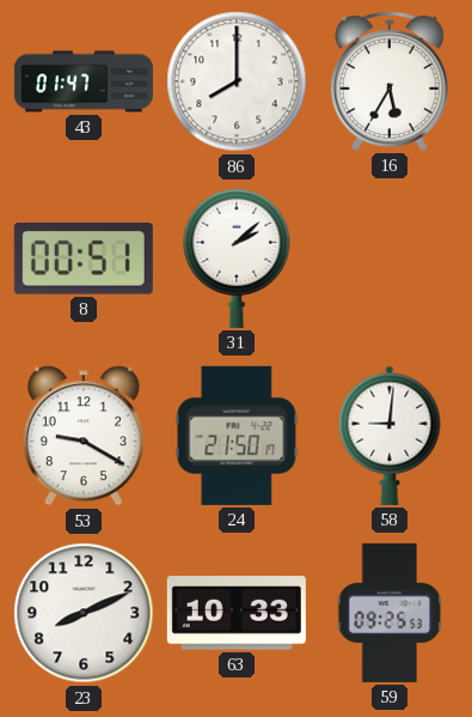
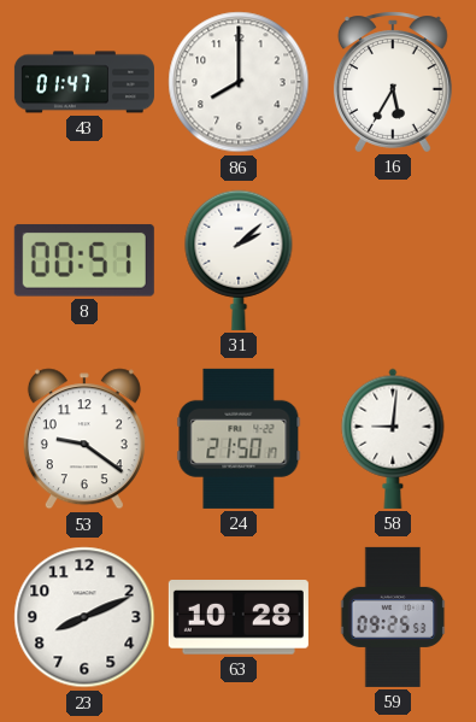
53: 9:20 -> 9:21 (84, 439)
63: 10:33 -> 10:28 (239, 618)
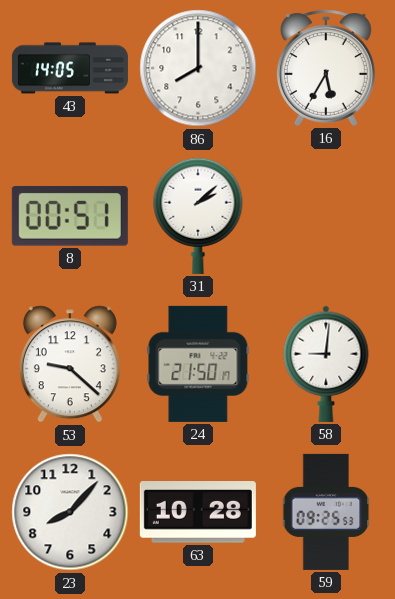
43: 01:47 -> 14:05 (70, 68)
53: 9:21 -> 9:22 (70, 364)
23: 8:11 -> 8:07 (70, 512)
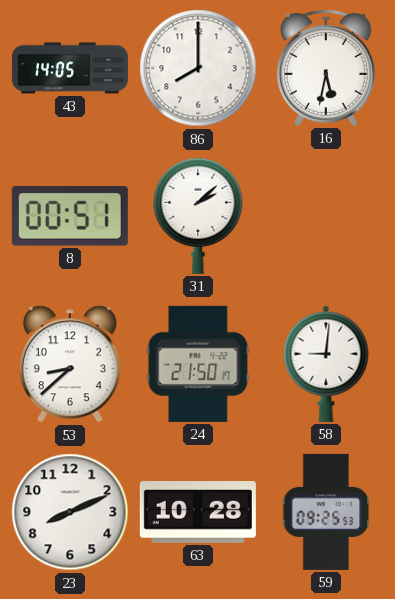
16: 5:35 -> 5:32 (326, 68)
53: 9:22 -> 8:38 (70, 364)
23: 8:07 -> 8:11 (70, 512)
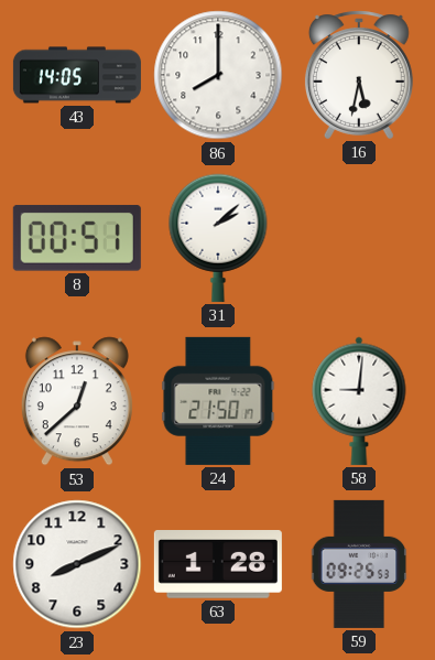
53: 8:38 -> 12:38 (77, 401)
63: 10:28 -> 1:28 (218, 565)
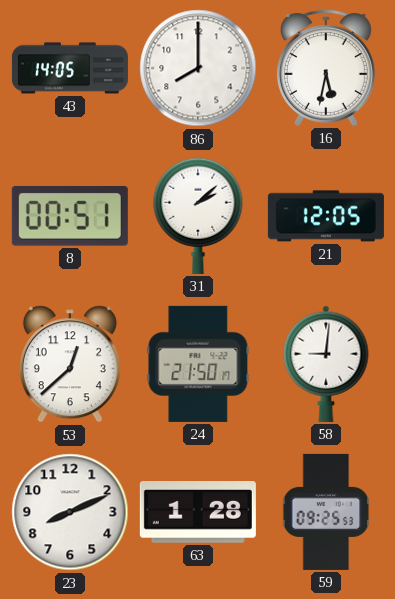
21: none -> 12:05 (326, 216)
